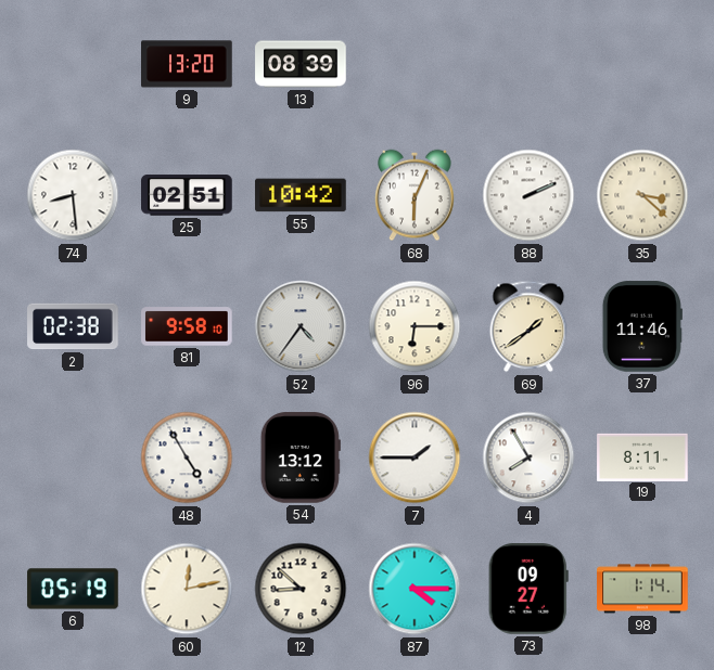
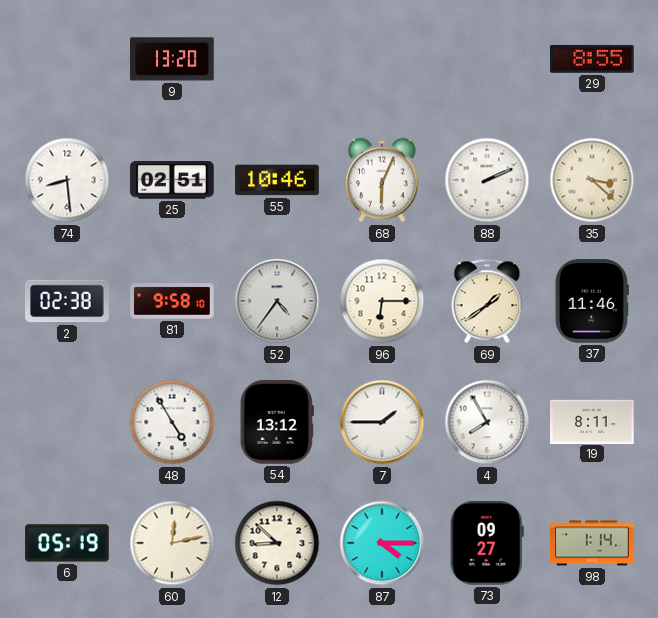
13: 08:39 -> none (301, 64)
29: none -> 8:55 (592, 59)
55: 10:42 -> 10:46 (277, 180)
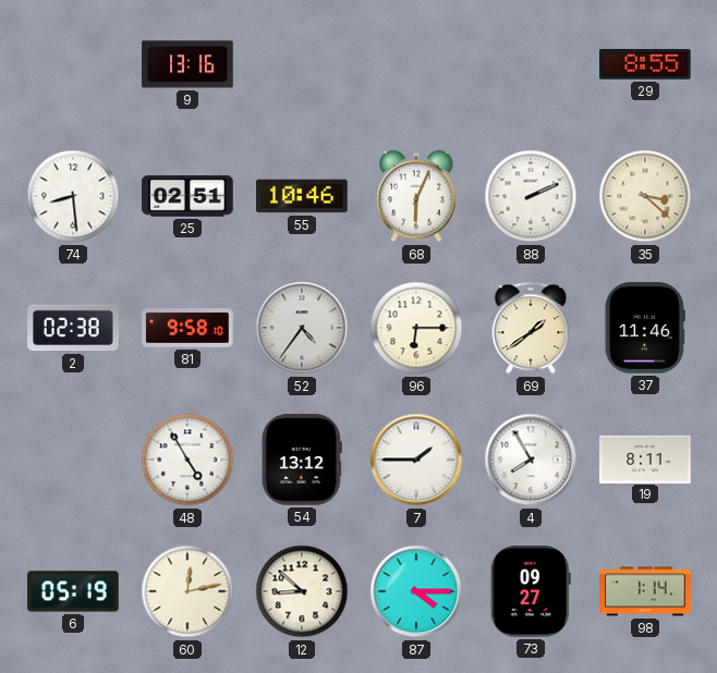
9: 13:20 -> 13:16 (187, 64)
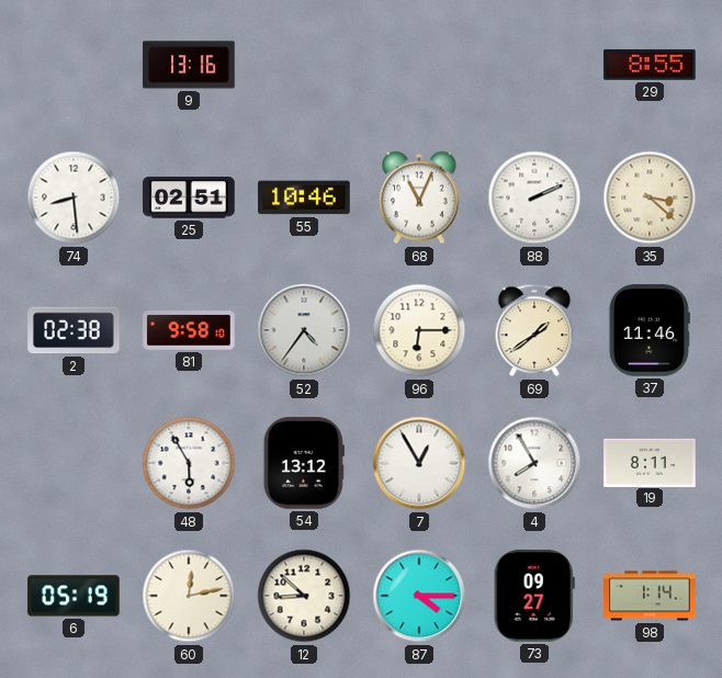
68: 6:04 -> 11:04 (419, 197)
48: 4:55 -> 5:55 (189, 463)
7: 1:45 -> 12:55 (419, 463)
